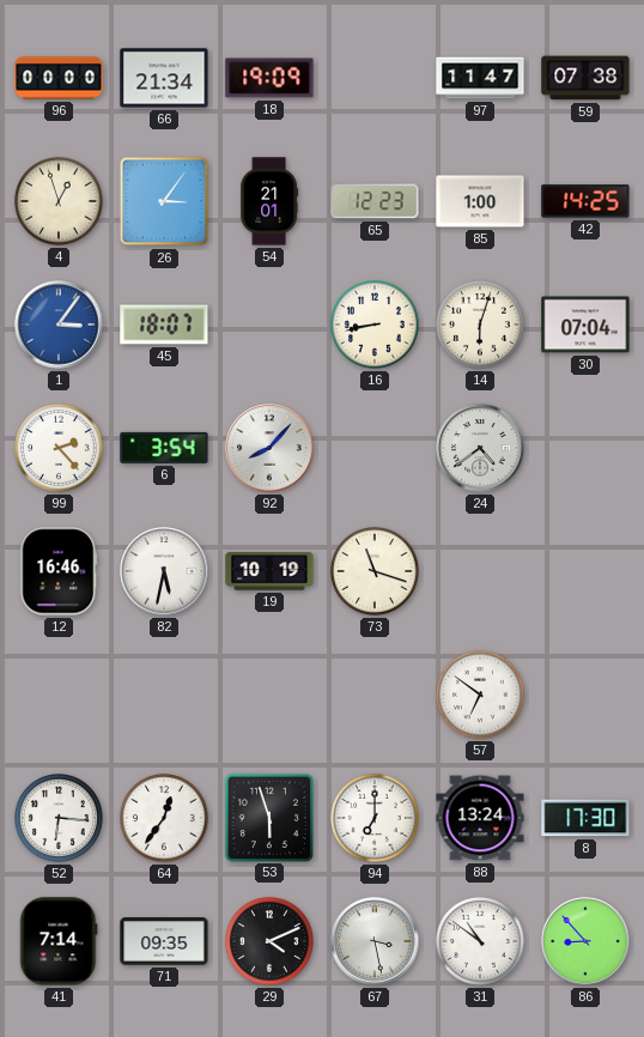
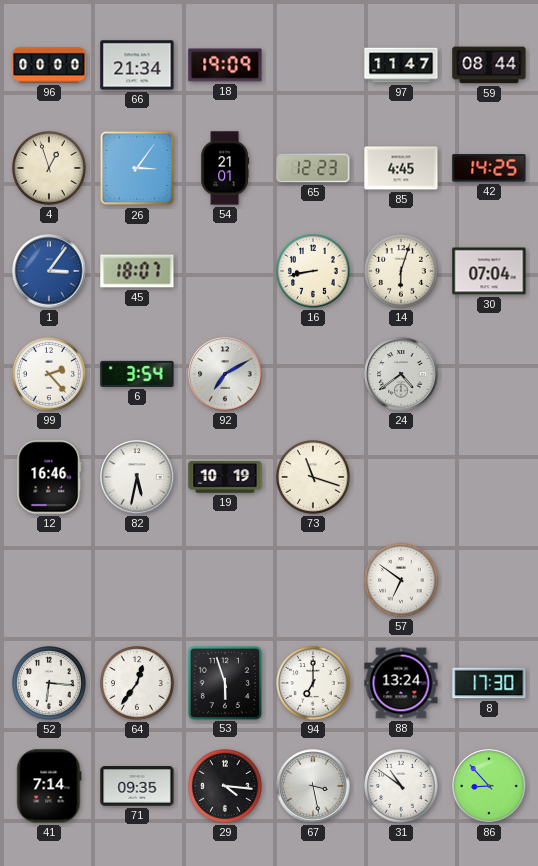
59: 07:38 -> 08:44 (489, 65)
85: 1:00 -> 4:45 (401, 168)
92: 8:07 -> 7:10 (225, 374)
29: 4:11 -> 4:16 (226, 787)
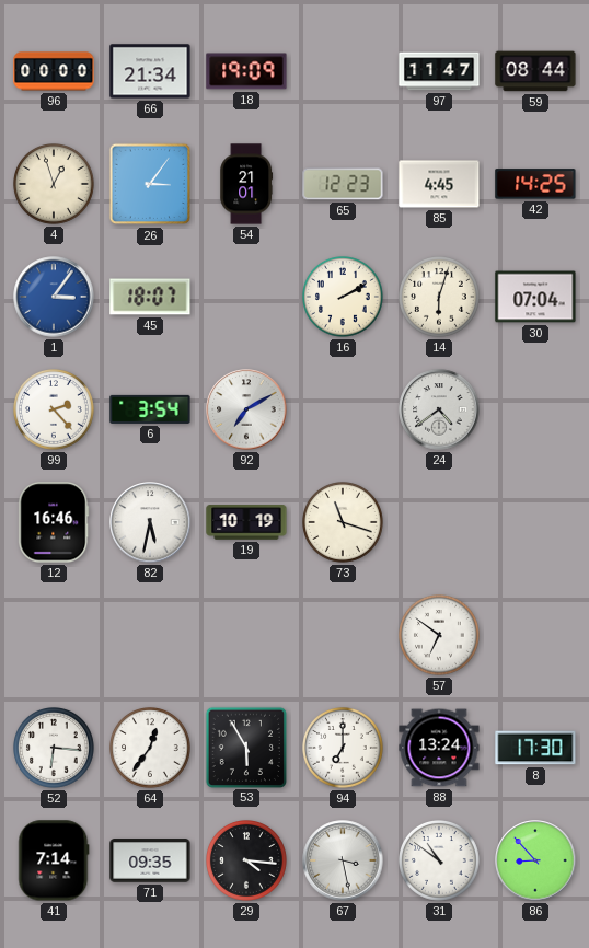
16: 8:43 -> 2:10 (344, 298)
53: 5:57 -> 5:55 (245, 747)
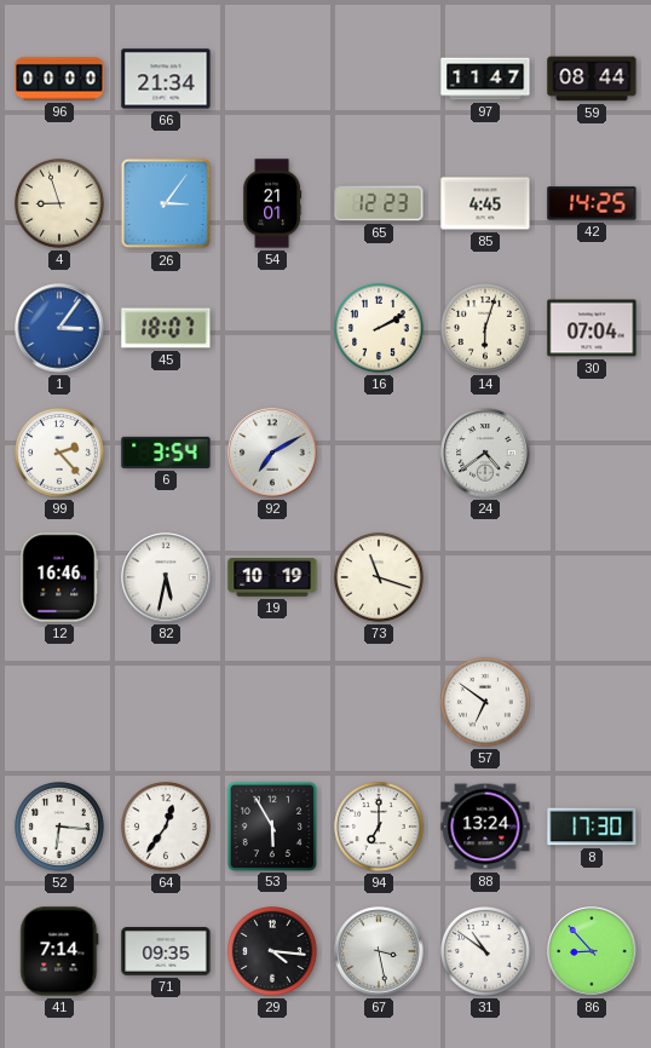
18: 19:09 -> none (246, 71)
4: 12:57 -> 8:57 (61, 205)
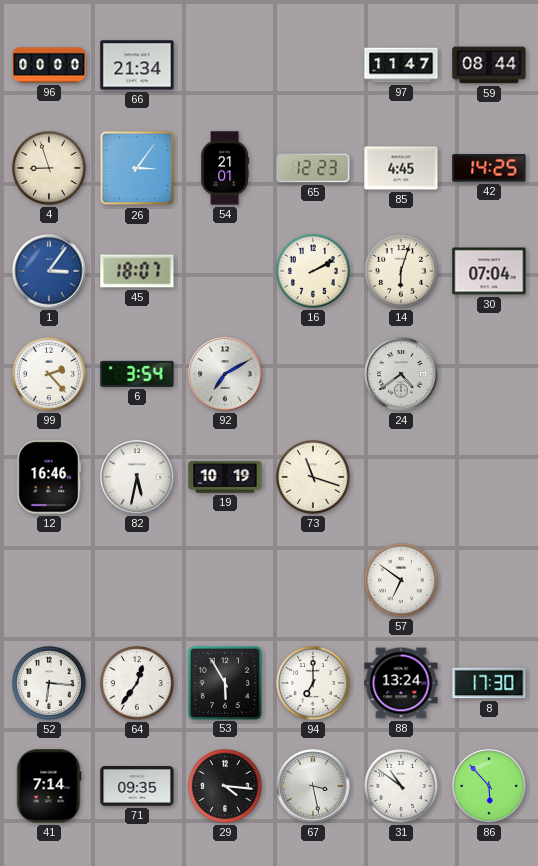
86: 8:53 -> 5:53 (489, 786)
